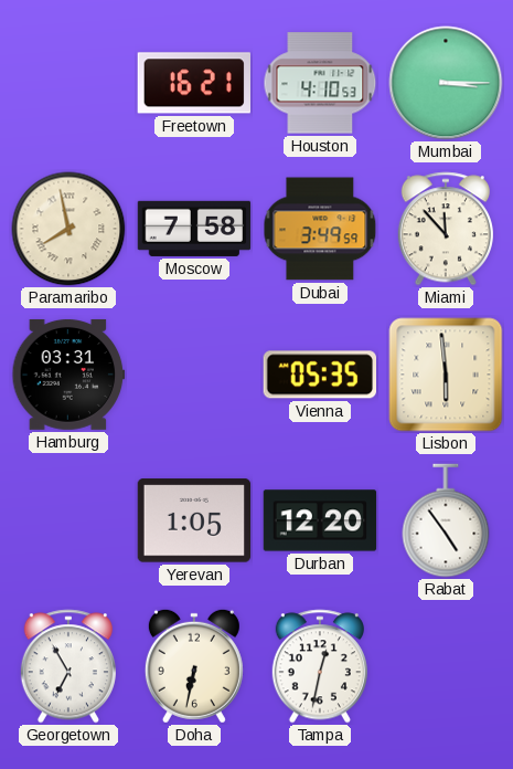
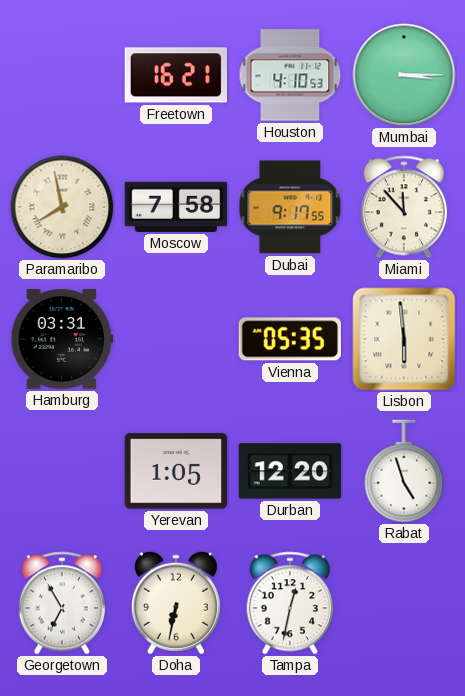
Dubai: 3:49 -> 9:17 (290, 207)
Rabat: 4:54 -> 4:57 (404, 471)
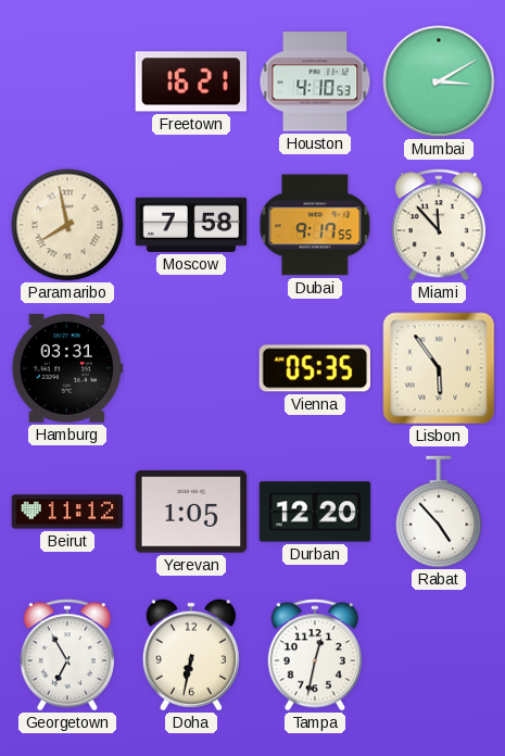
Mumbai: 3:15 -> 3:10 (439, 81)
Lisbon: 5:59 -> 5:54 (439, 368)
Beirut: none -> 11:12 (67, 512)
Rabat: 4:57 -> 4:53 (439, 512)
